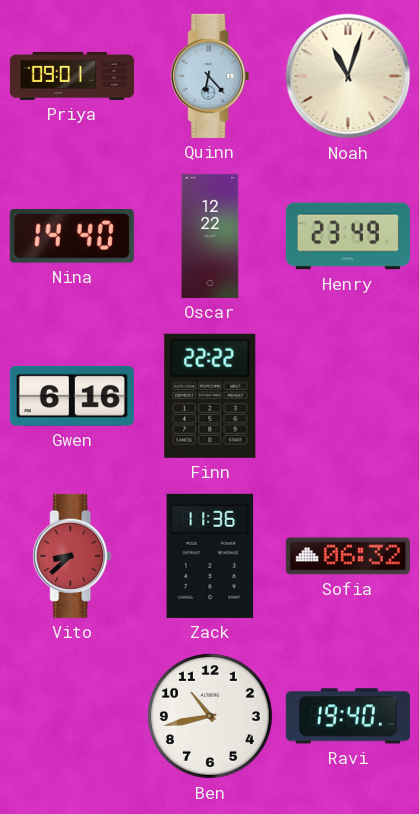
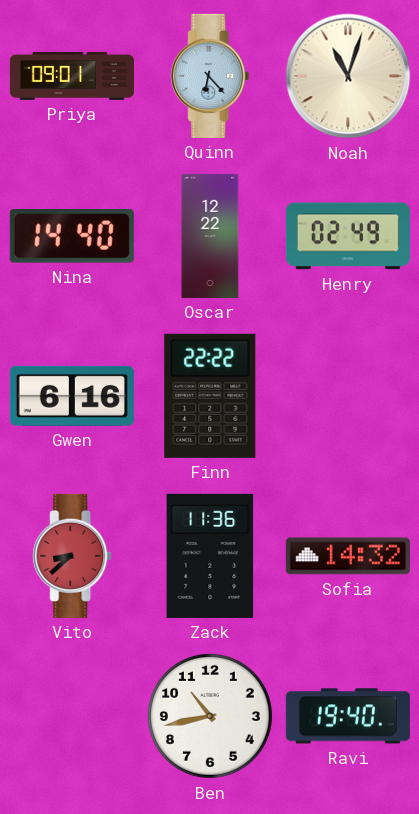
Henry: 23:49 -> 02:49 (348, 236)
Sofia: 06:32 -> 14:32 (348, 556)
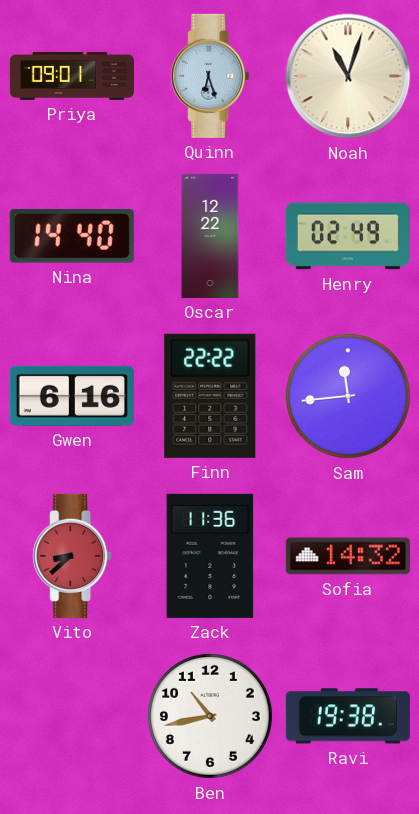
Quinn: 6:23 -> 6:27 (210, 76)
Sam: none -> 11:44 (348, 396)
Ravi: 19:40 -> 19:38 (348, 716)
